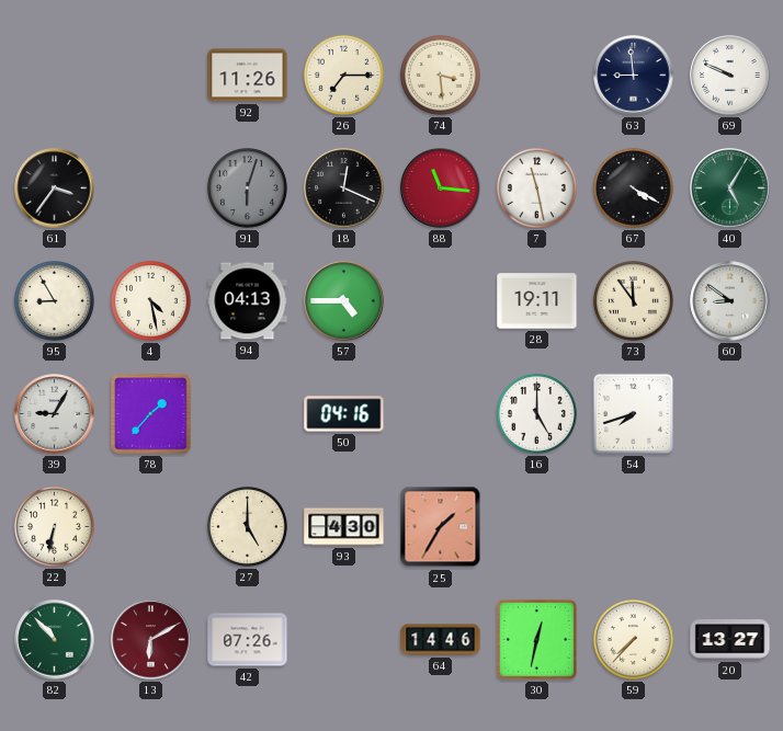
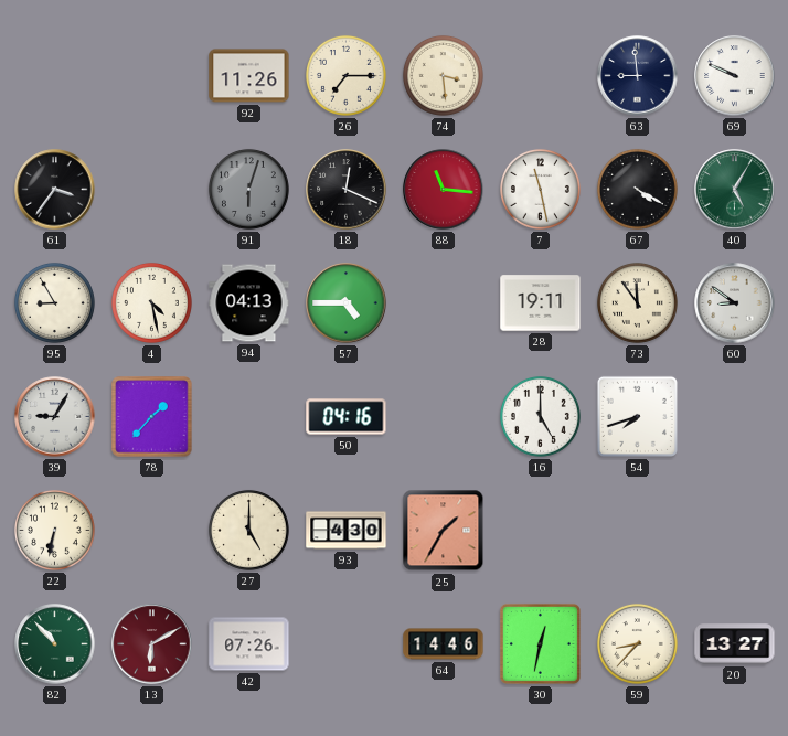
59: 7:37 -> 8:37 (637, 643)
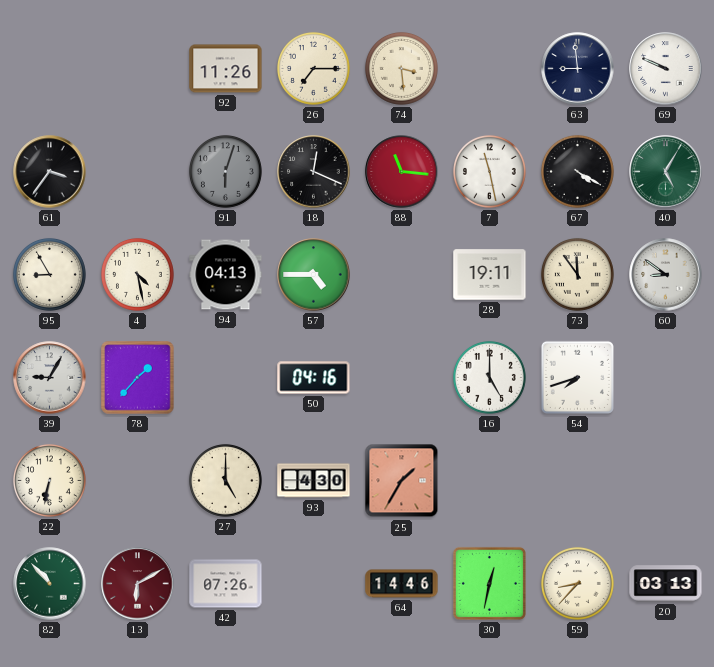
20: 13:27 -> 03:13 (666, 584)
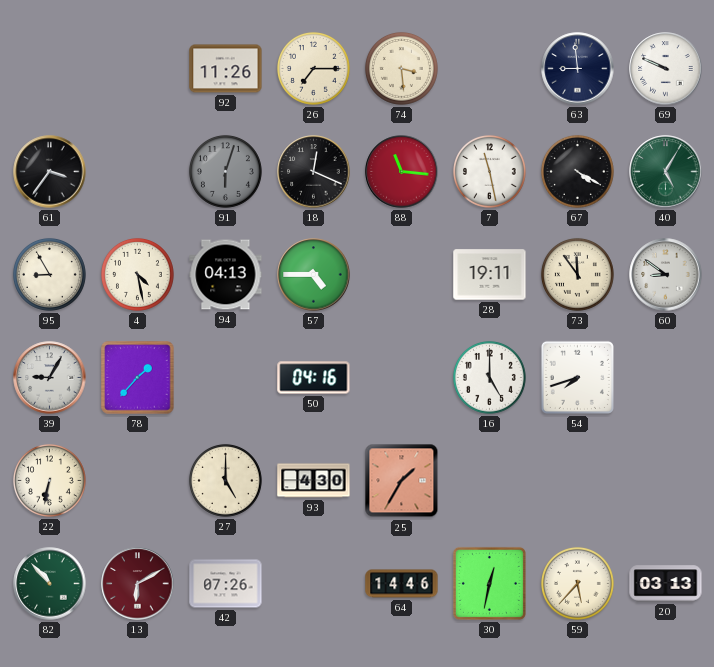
59: 8:37 -> 5:37 (577, 583)
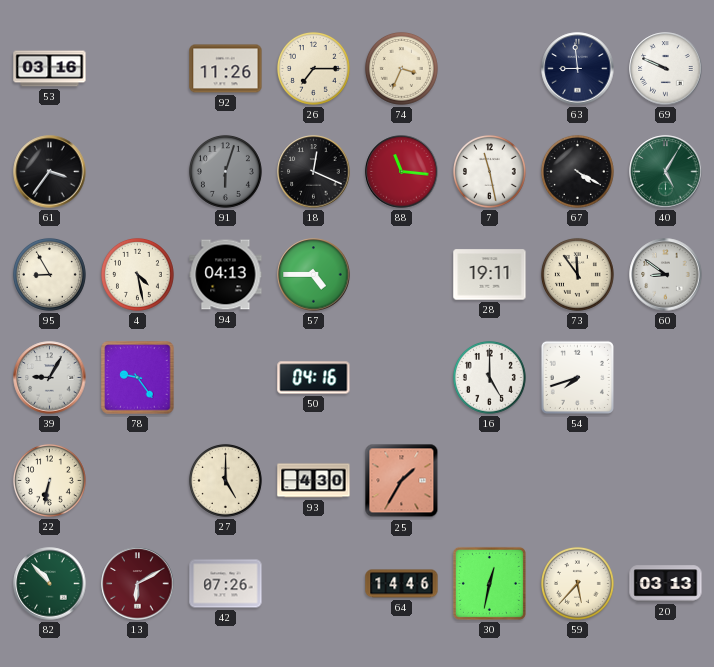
53: none -> 03:16 (50, 69)
74: 3:29 -> 3:34 (401, 68)
78: 1:37 -> 9:24 (138, 378)
